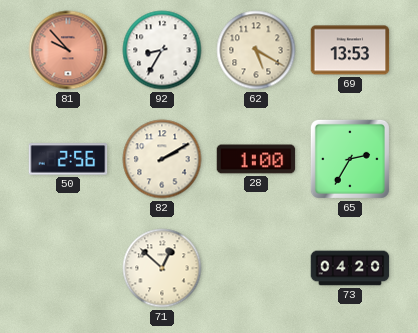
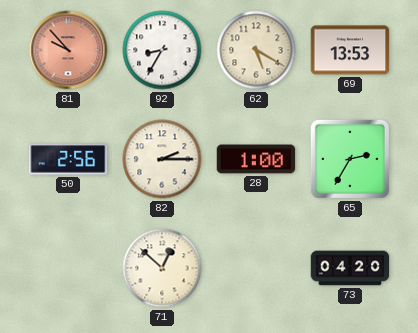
82: 2:10 -> 2:15 (162, 159)
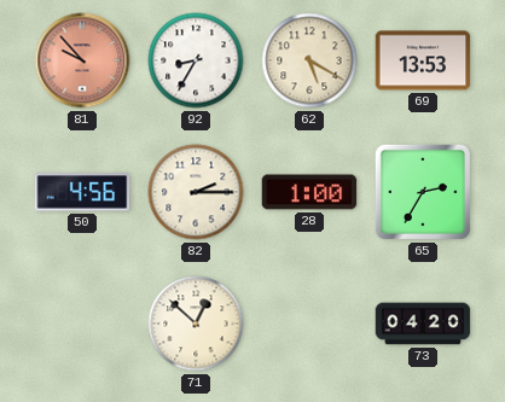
50: 2:56 -> 4:56 (82, 192)
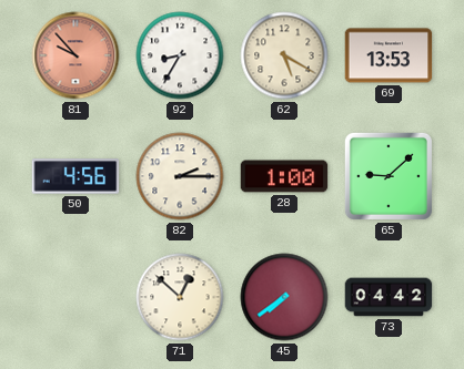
65: 2:35 -> 9:08 (389, 176)
45: none -> 7:39 (284, 297)
73: 04:20 -> 04:42 (389, 297)
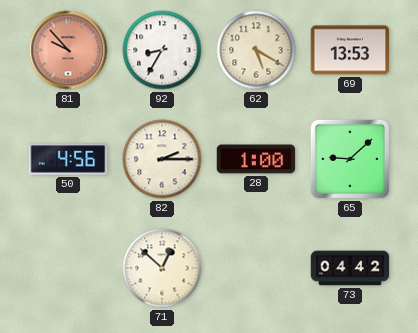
45: 7:39 -> none (284, 297)
